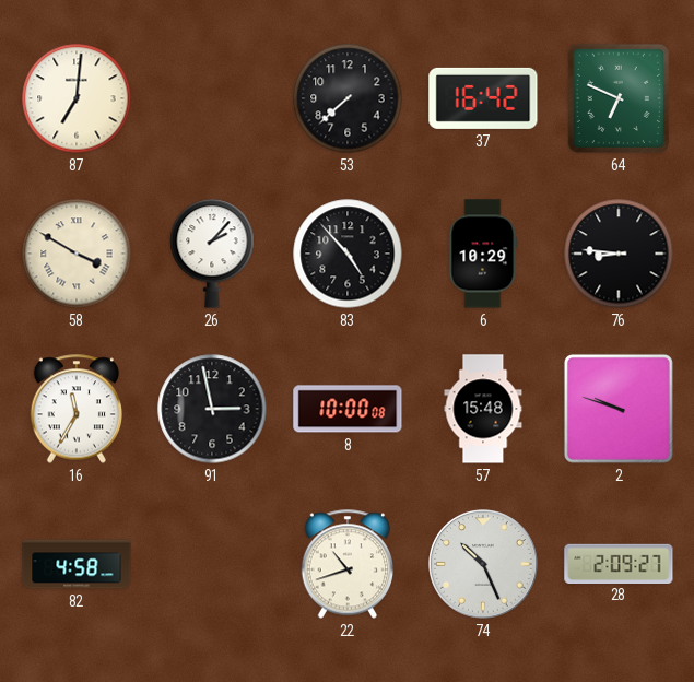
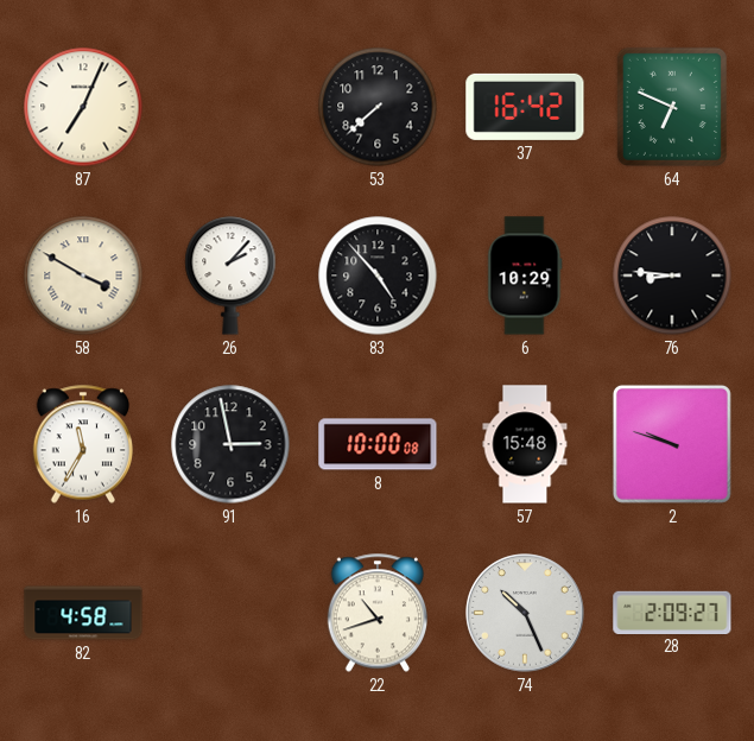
87: 7:01 -> 7:04 (83, 107)
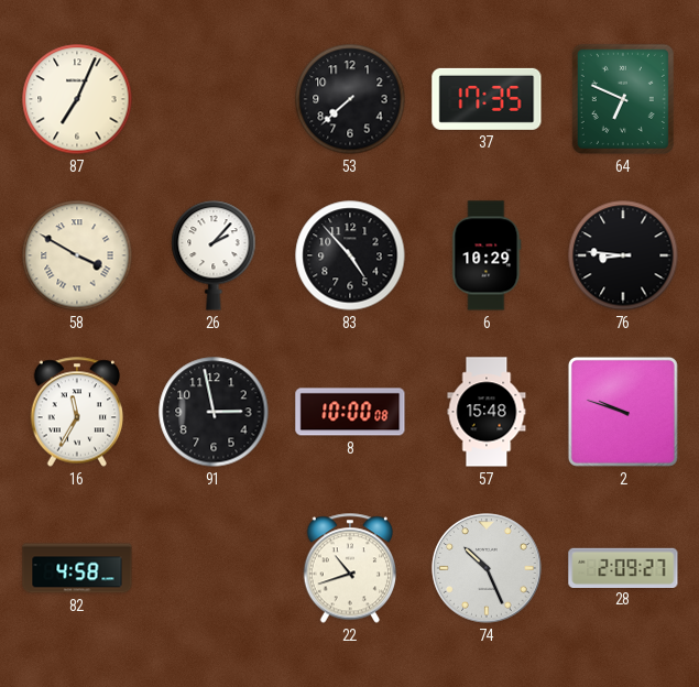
37: 16:42 -> 17:35 (487, 99)
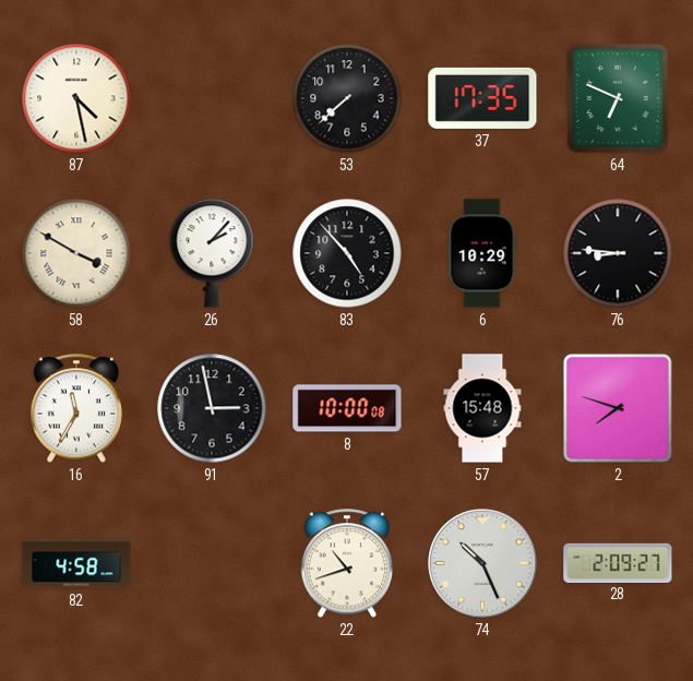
87: 7:04 -> 4:28 (76, 98)
2: 9:48 -> 7:48 (618, 408)
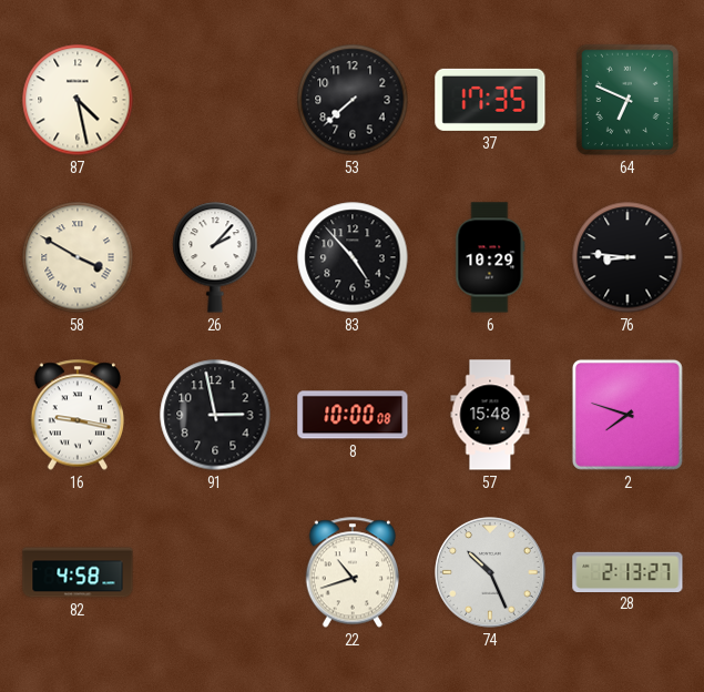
16: 11:35 -> 9:17 (78, 415)
28: 2:09 -> 2:13 (628, 571)
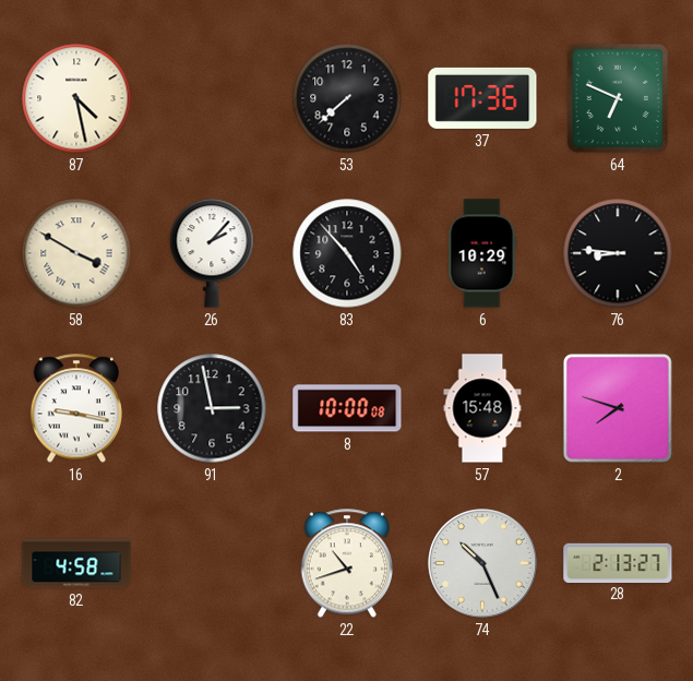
37: 17:35 -> 17:36 (482, 98)
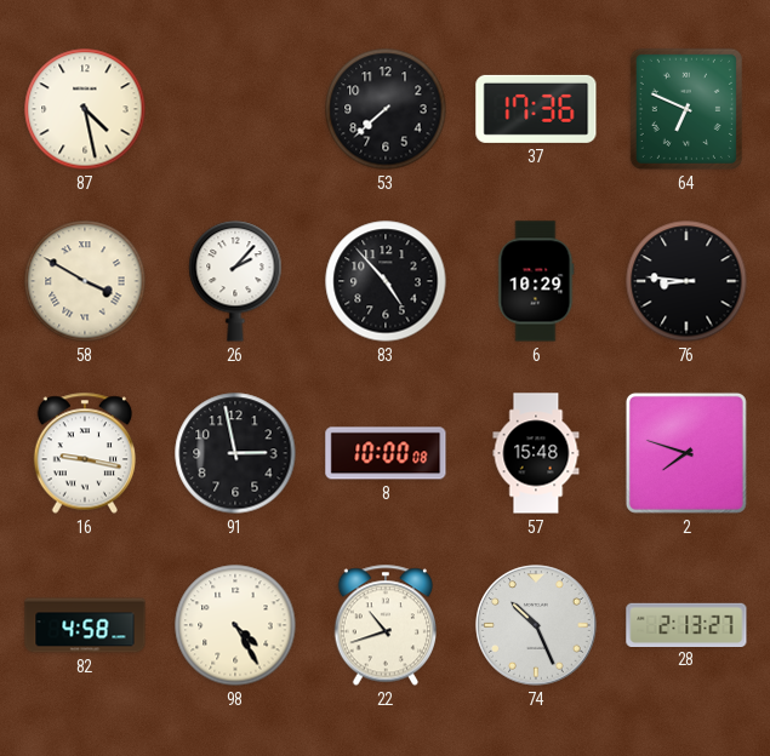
98: none -> 4:25 (235, 625)
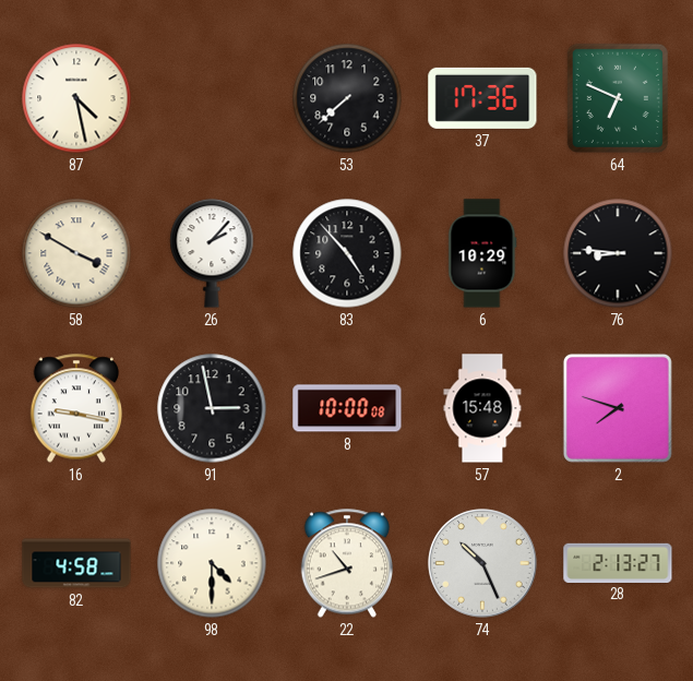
98: 4:25 -> 4:30 (212, 563)
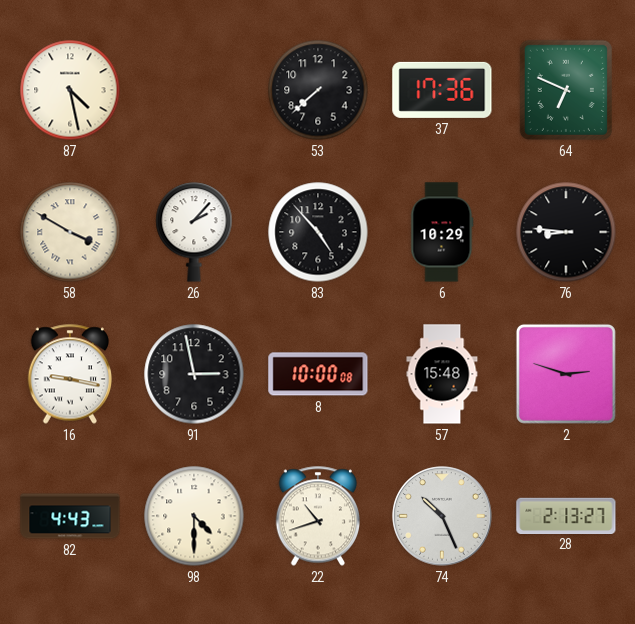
2: 7:48 -> 2:48 (566, 374)
82: 4:58 -> 4:43 (70, 516)
